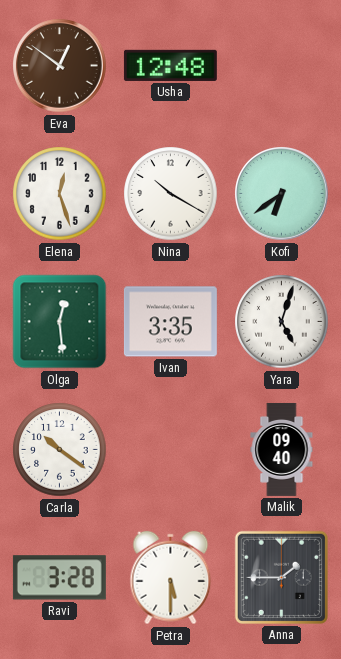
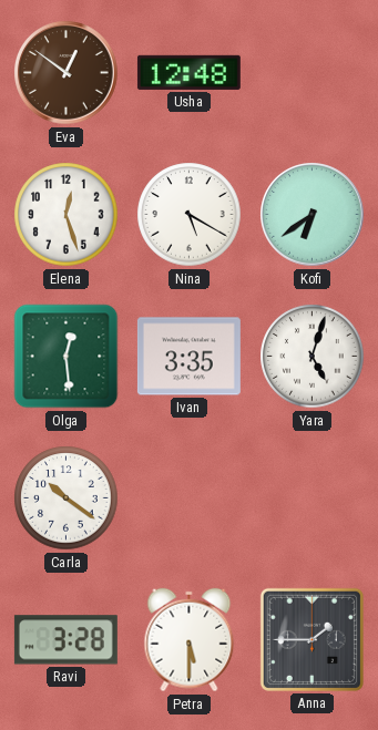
Nina: 10:20 -> 5:20 (190, 215)
Malik: 09:40 -> none (282, 449)
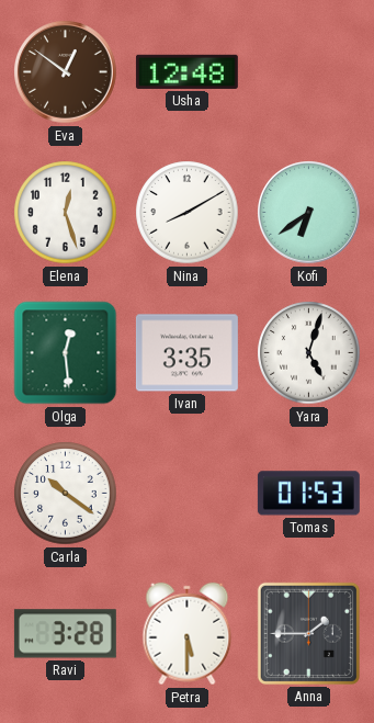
Nina: 5:20 -> 8:10 (188, 213)
Tomas: none -> 01:53 (308, 494)
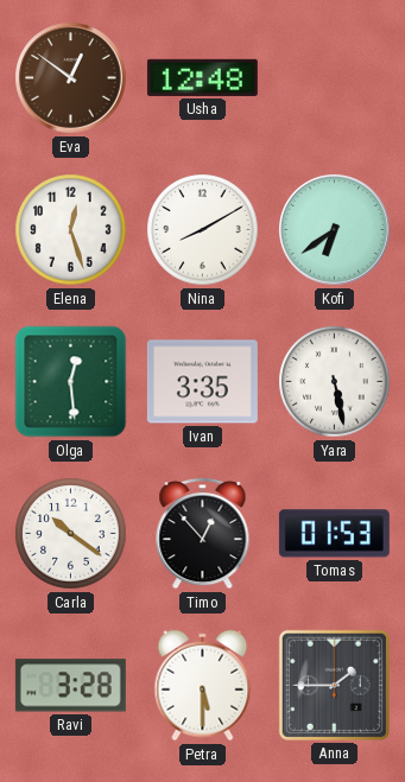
Yara: 5:03 -> 5:28 (335, 382)
Timo: none -> 12:53 (203, 533)
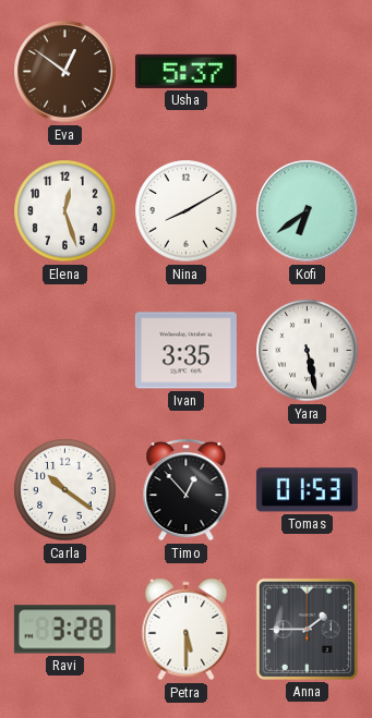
Usha: 12:48 -> 5:37 (185, 71)
Olga: 12:29 -> none (71, 382)
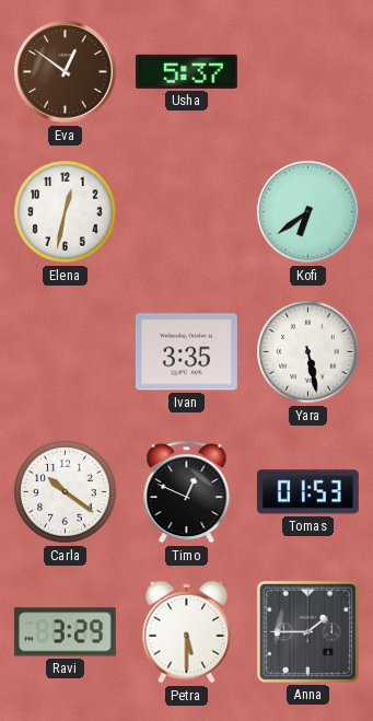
Elena: 12:27 -> 12:32 (66, 212)
Nina: 8:10 -> none (187, 211)
Timo: 12:53 -> 12:49 (187, 491)
Ravi: 3:28 -> 3:29 (65, 632)
